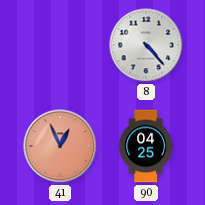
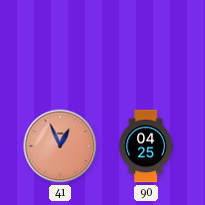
8: 4:23 -> none (146, 45)
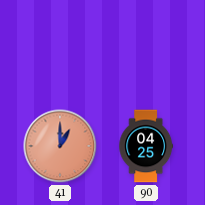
41: 12:56 -> 1:00 (60, 146)
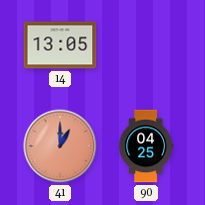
14: none -> 13:05 (60, 45)
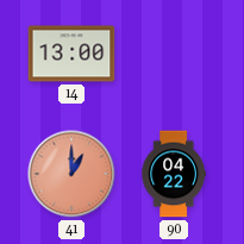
14: 13:05 -> 13:00 (71, 54)
90: 04:25 -> 04:22 (173, 174)
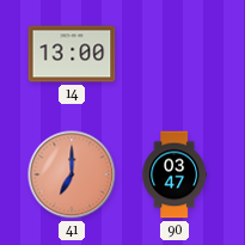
41: 1:00 -> 7:00 (72, 174)
90: 04:22 -> 03:47 (173, 174)
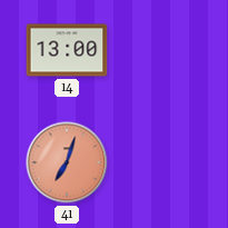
41: 7:00 -> 7:03 (67, 162)
90: 03:47 -> none (173, 174)
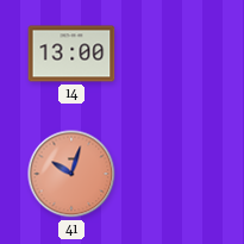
41: 7:03 -> 10:03 (71, 174)
